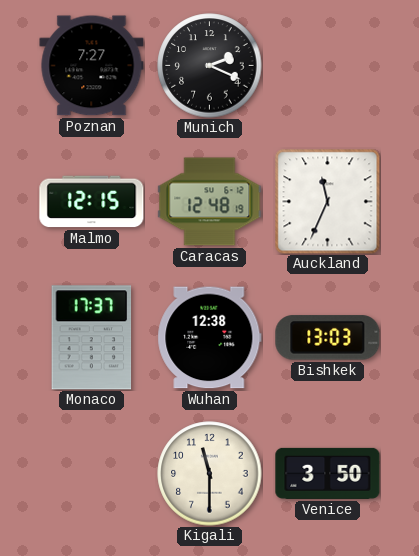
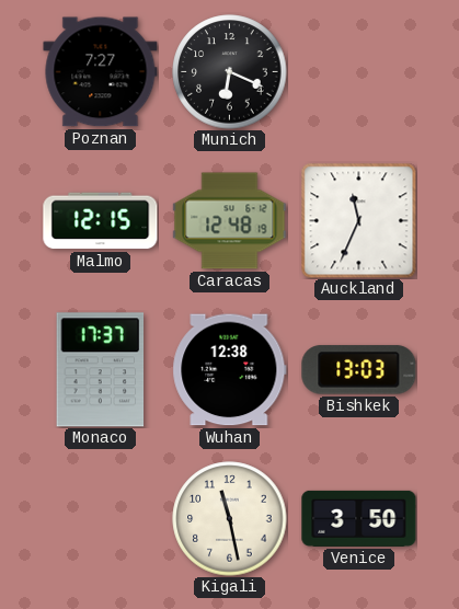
Munich: 2:19 -> 6:19 (230, 72)
Kigali: 11:30 -> 11:28 (230, 519)
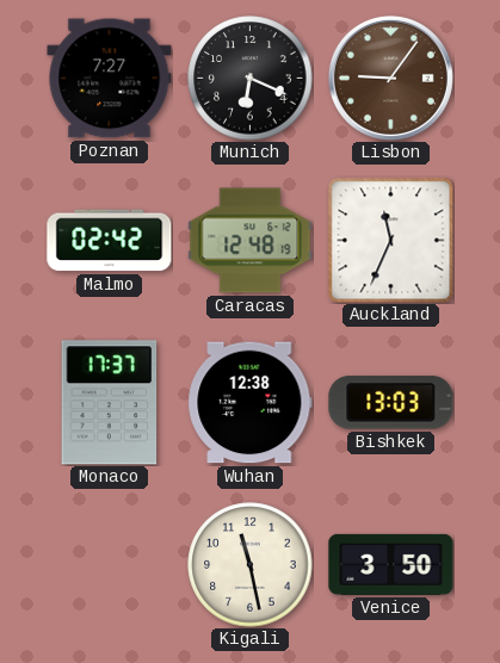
Lisbon: none -> 9:06 (390, 78)
Malmo: 12:15 -> 02:42 (110, 241)
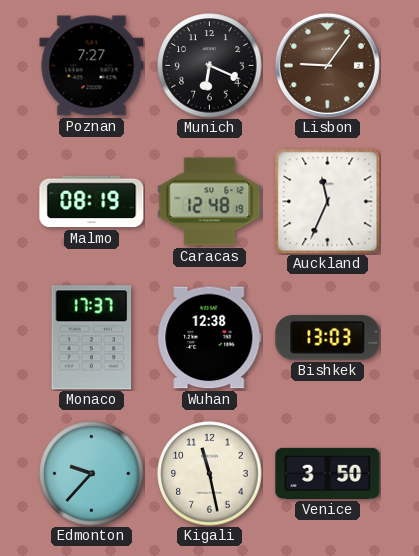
Malmo: 02:42 -> 08:19 (92, 202)
Edmonton: none -> 9:37 (92, 474)
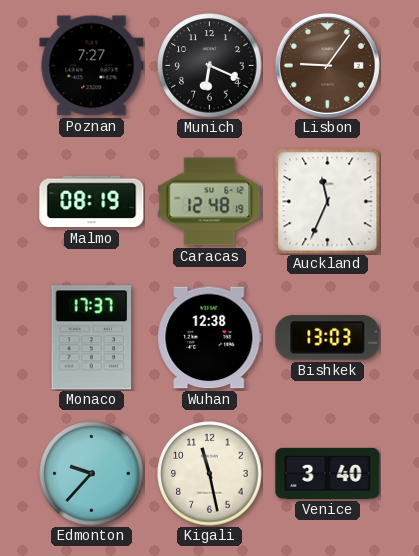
Venice: 3:50 -> 3:40 (328, 473)
